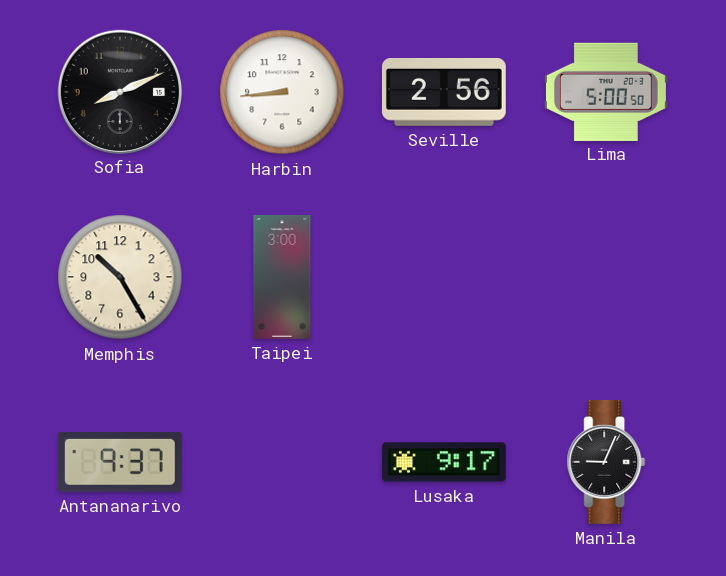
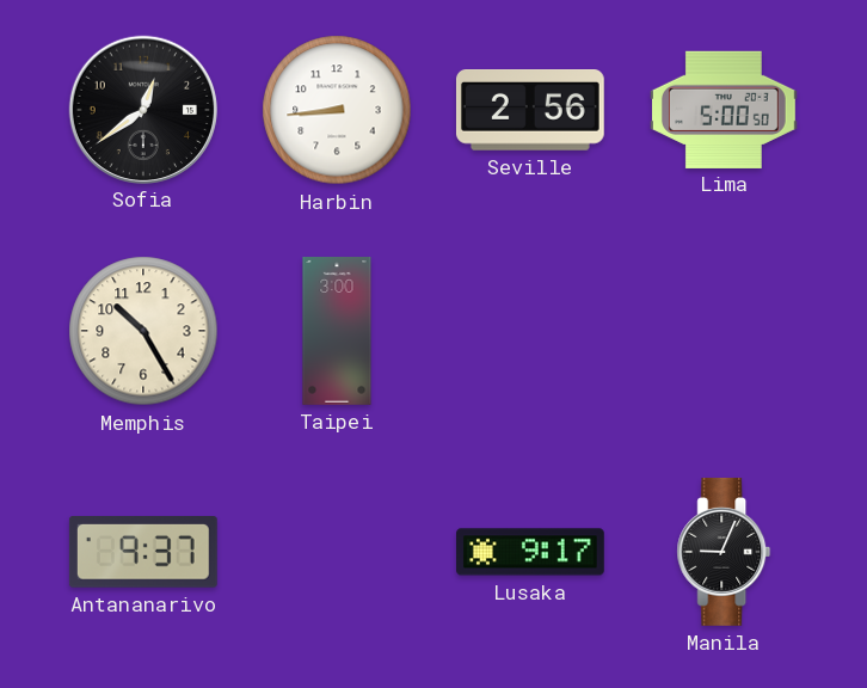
Sofia: 8:11 -> 12:39 (142, 109)
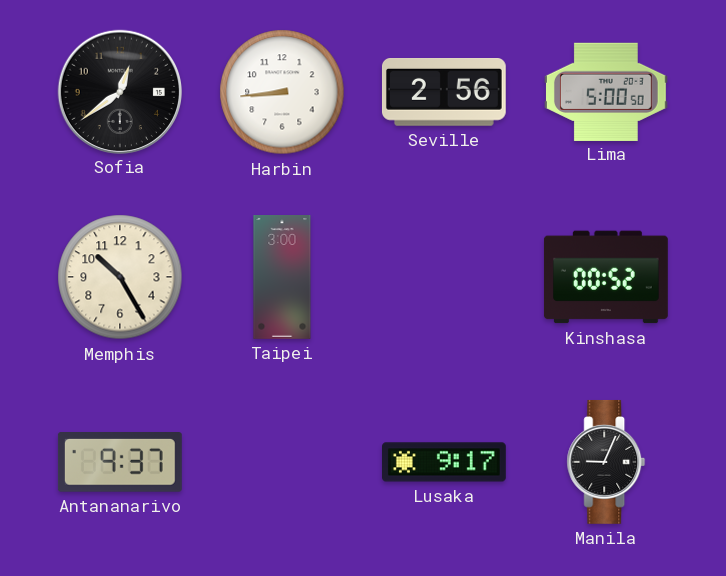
Kinshasa: none -> 00:52 (606, 277)
